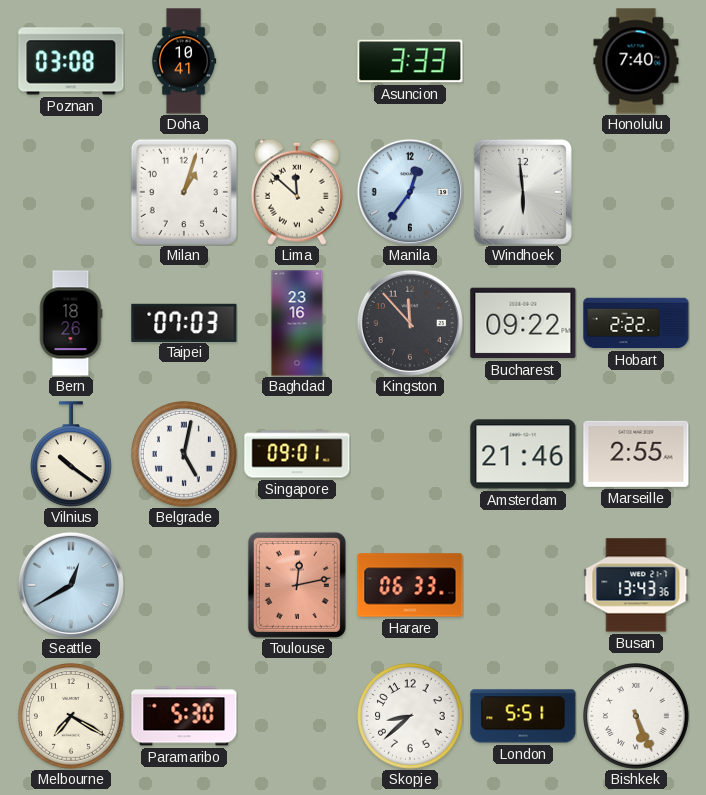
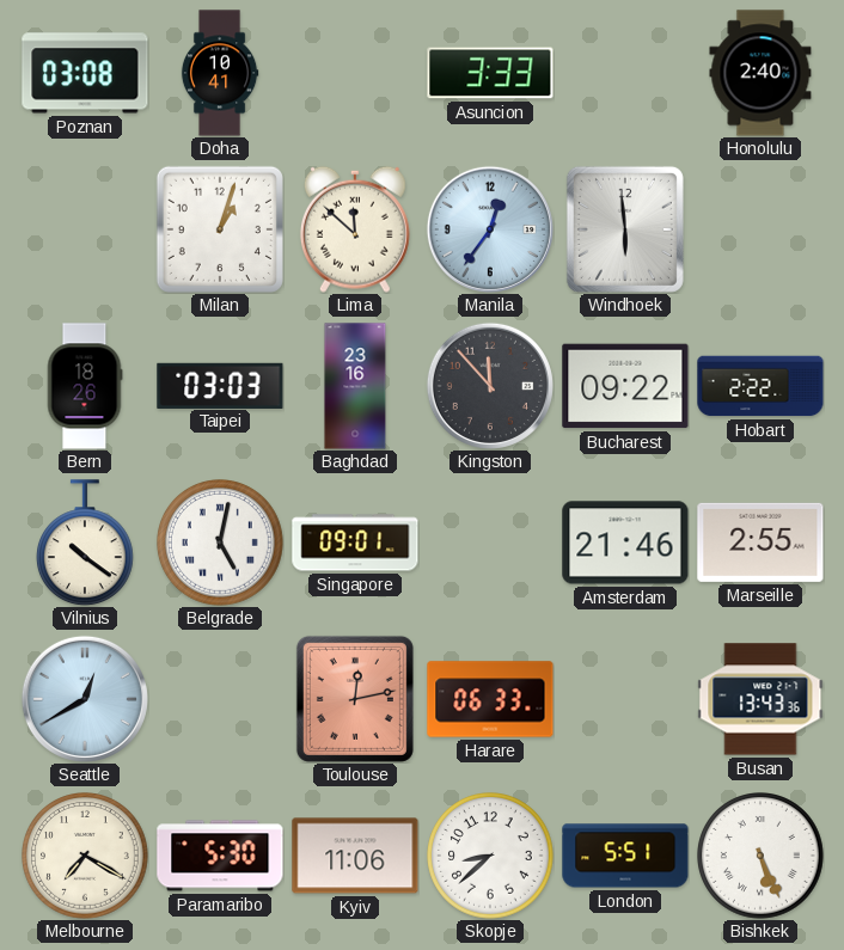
Honolulu: 7:40 -> 2:40 (760, 73)
Taipei: 07:03 -> 03:03 (220, 385)
Kyiv: none -> 11:06 (355, 856)
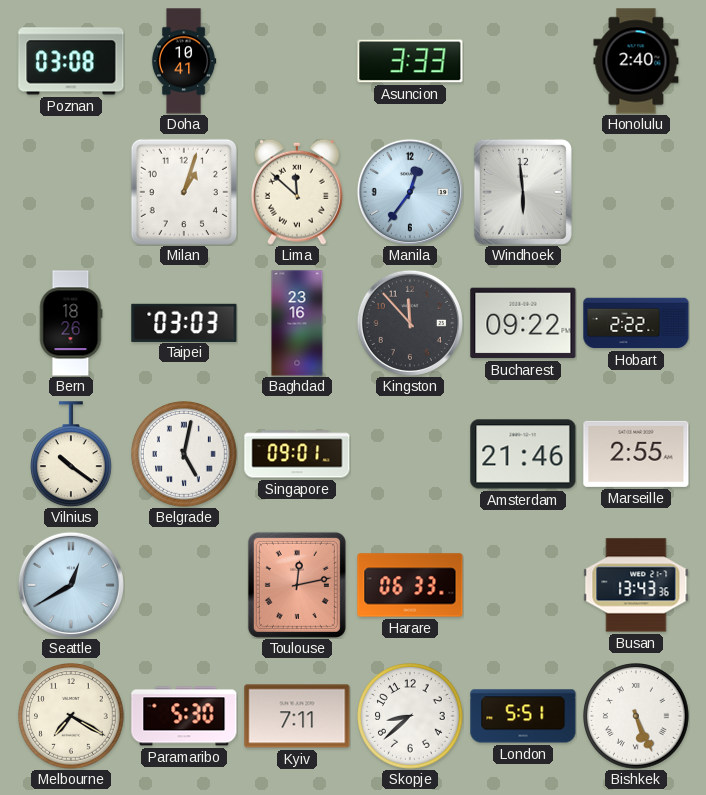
Kyiv: 11:06 -> 7:11 (297, 716)
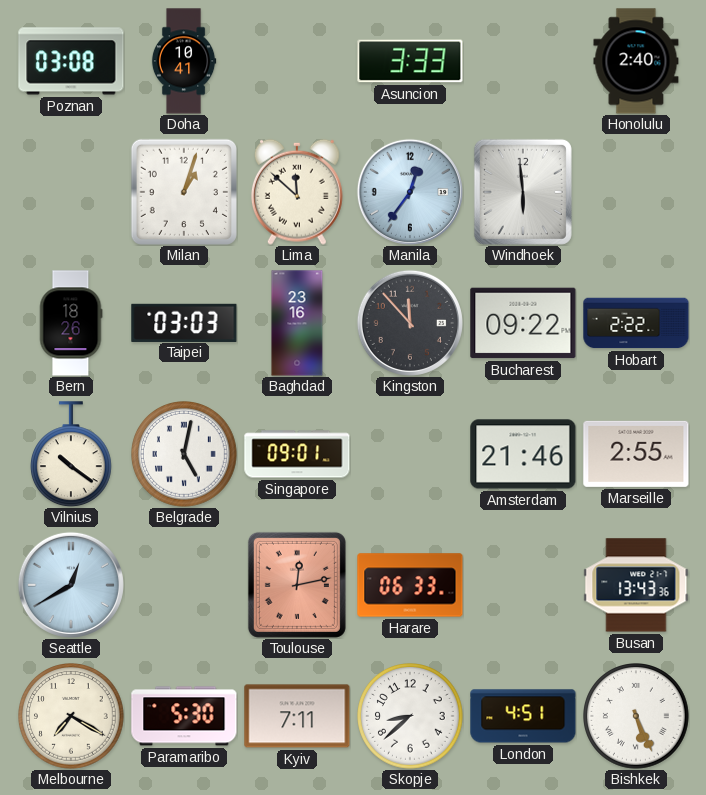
London: 5:51 -> 4:51 (523, 716)
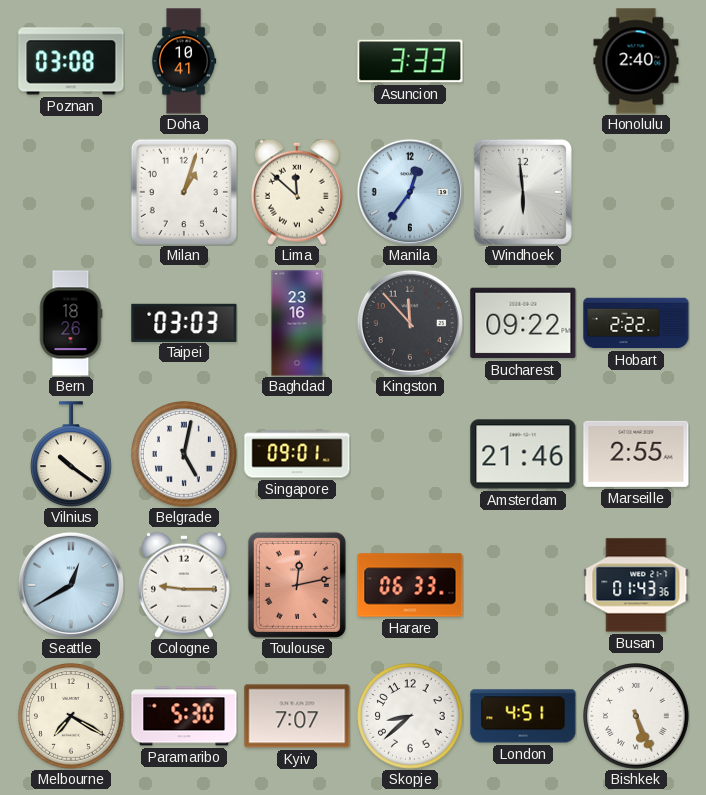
Cologne: none -> 9:15 (184, 585)
Busan: 13:43 -> 01:43 (636, 585)
Kyiv: 7:11 -> 7:07 (297, 716)
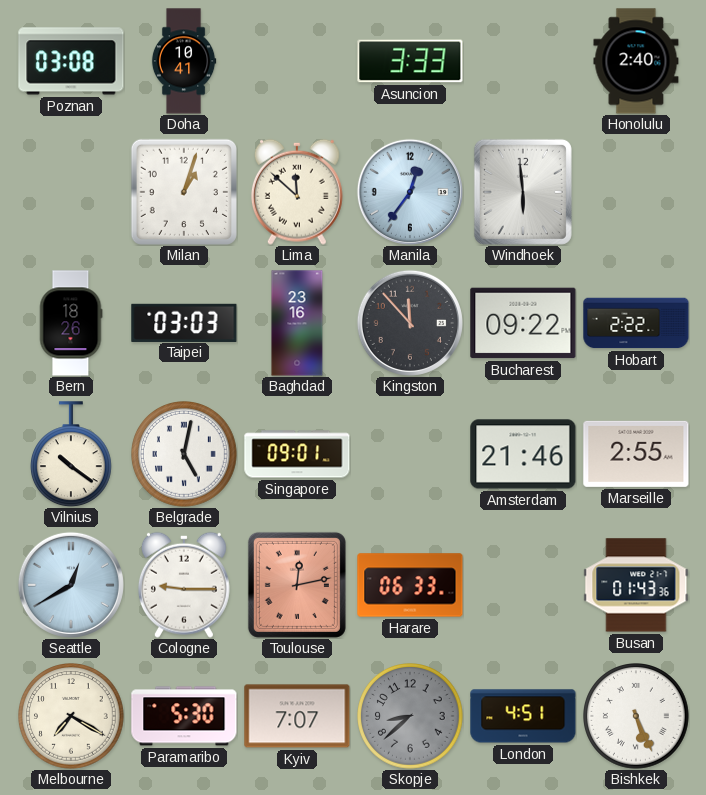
Skopje dial: white -> grey (410, 716)
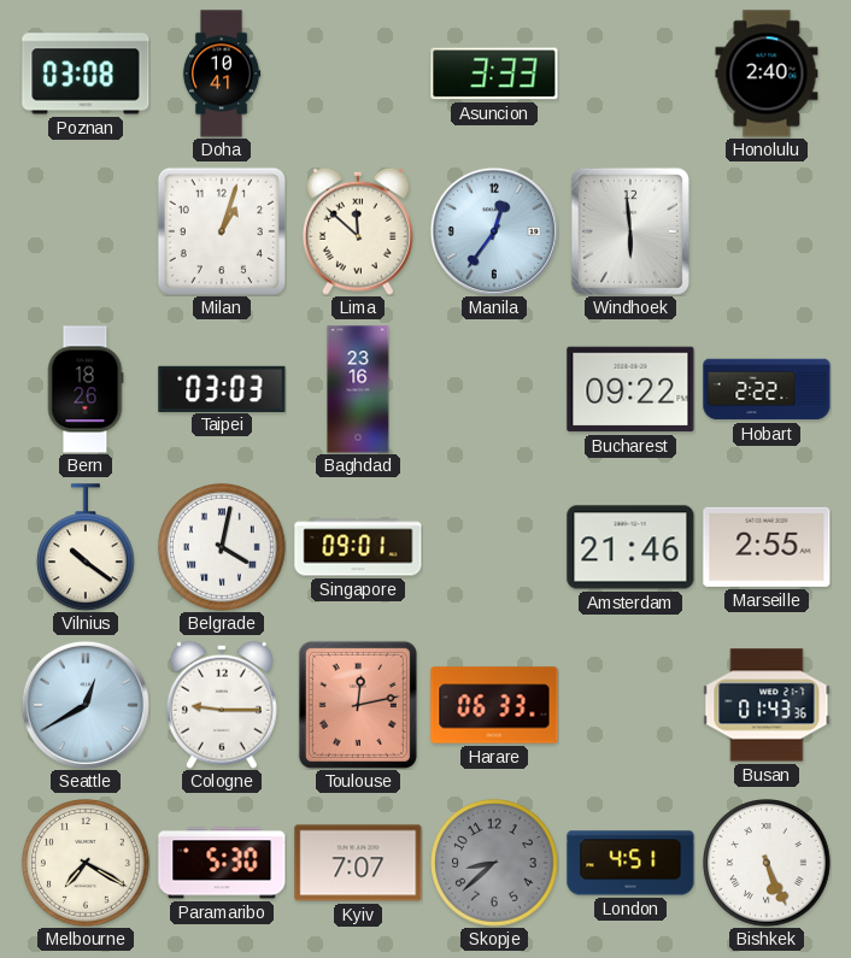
Kingston: 11:53 -> none (410, 323)
Belgrade: 5:02 -> 4:02 (222, 547)
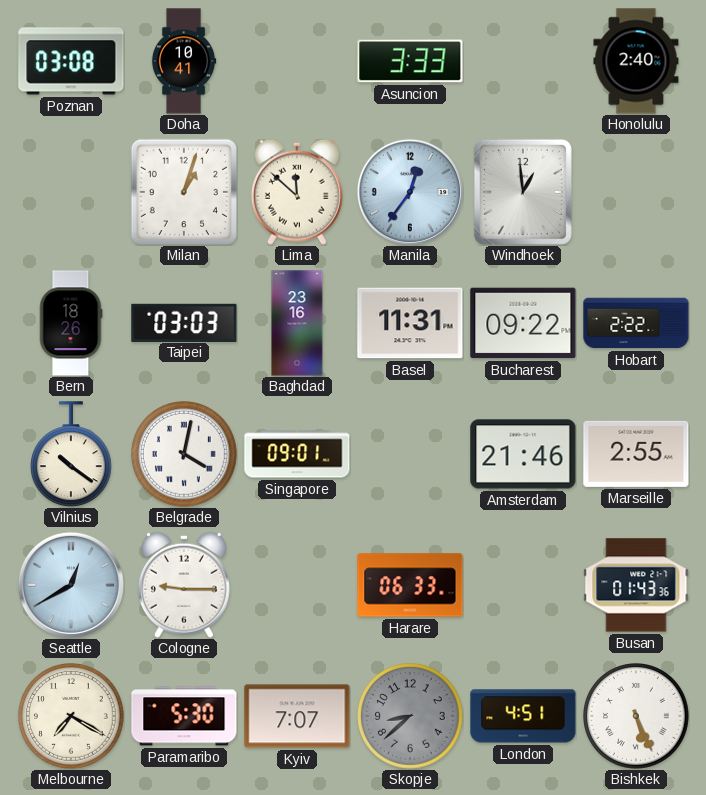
Windhoek: 5:59 -> 12:59 (523, 192)
Basel: none -> 11:31 (410, 323)
Toulouse: 12:13 -> none (358, 705)
